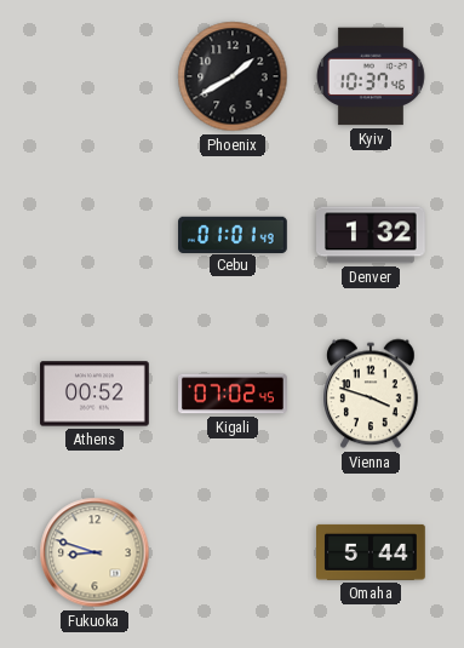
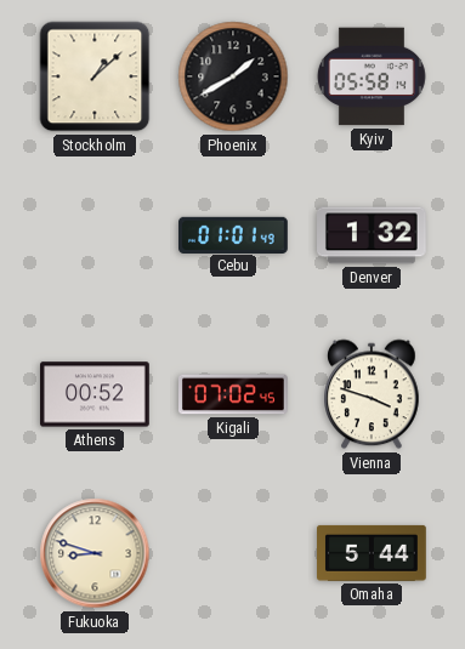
Stockholm: none -> 1:08 (95, 76)
Kyiv: 10:37 -> 05:58 (372, 76)
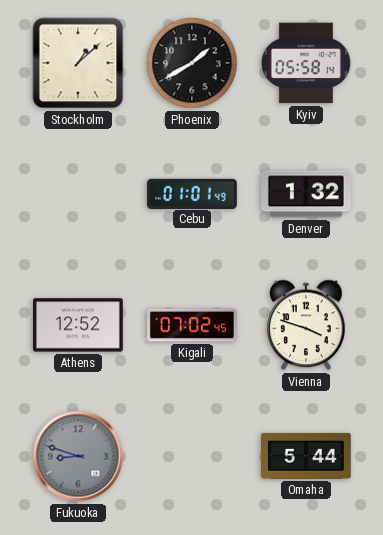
Athens: 00:52 -> 12:52 (79, 325)
Fukuoka dial: cream -> grey (78, 456)
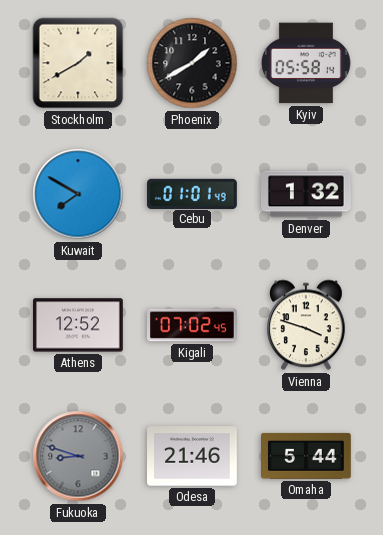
Stockholm: 1:08 -> 1:40 (78, 63)
Kuwait: none -> 7:50 (78, 194)
Odesa: none -> 21:46 (193, 456)
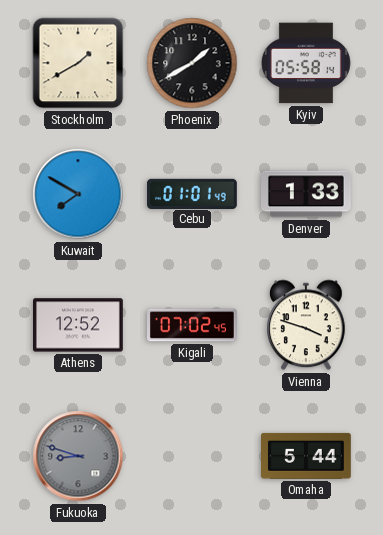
Denver: 1:32 -> 1:33 (307, 194)
Odesa: 21:46 -> none (193, 456)
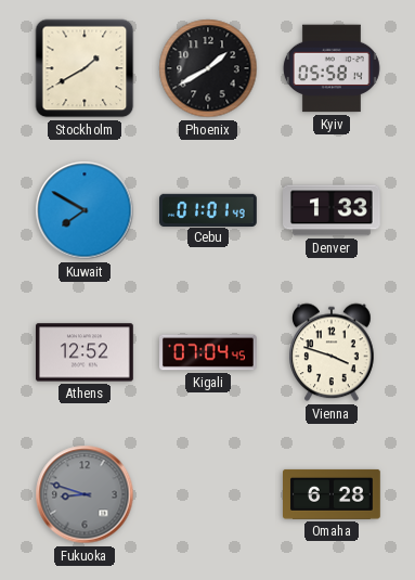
Kigali: 07:02 -> 07:04 (209, 352)
Omaha: 5:44 -> 6:28 (333, 494)
